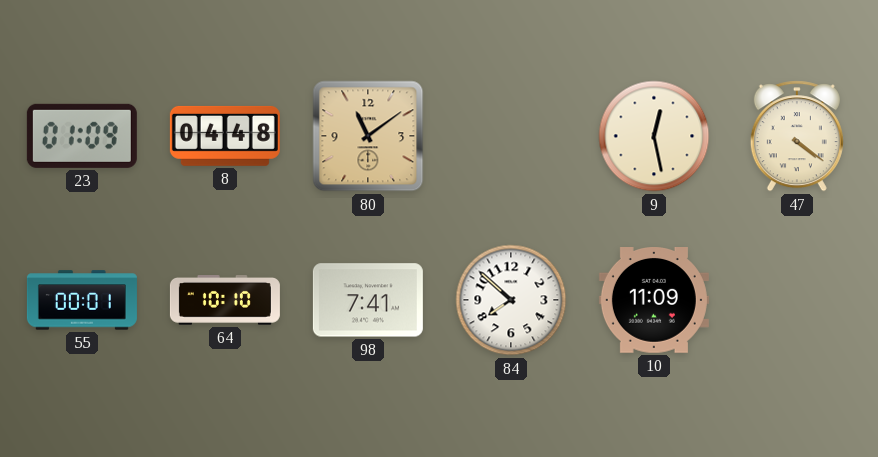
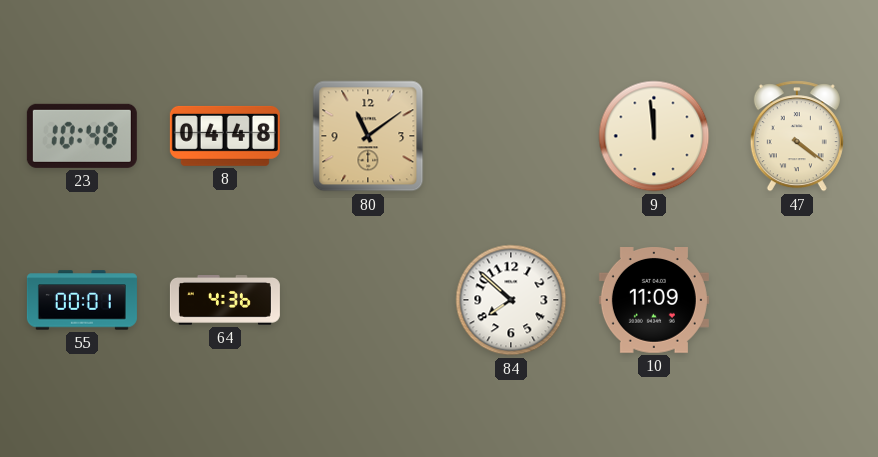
23: 01:09 -> 10:48 (82, 136)
9: 12:28 -> 11:59 (654, 136)
64: 10:10 -> 4:36 (225, 301)
98: 7:41 -> none (368, 300)
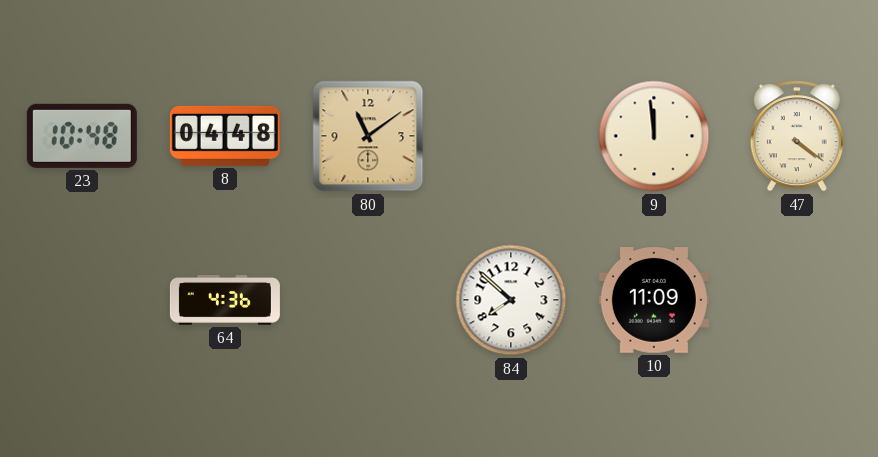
55: 00:01 -> none (82, 300)
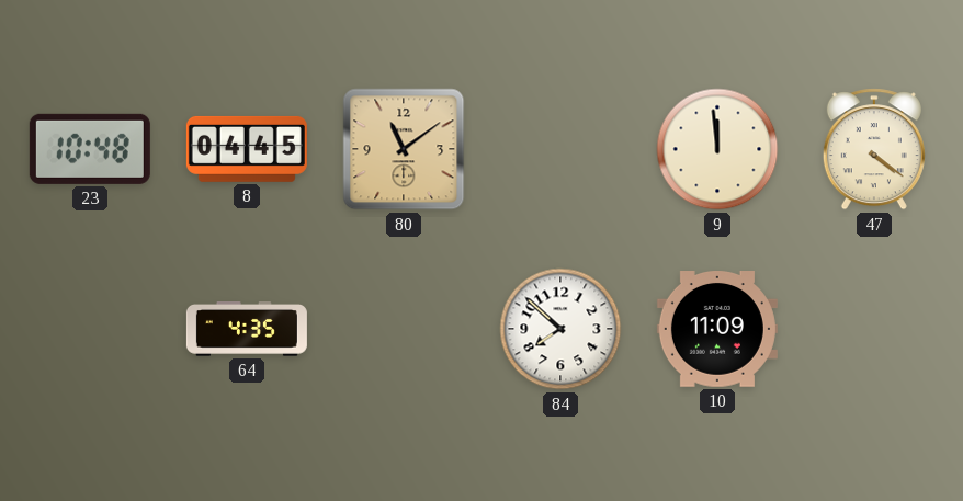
8: 04:48 -> 04:45 (247, 149)
64: 4:36 -> 4:35 (247, 330)
